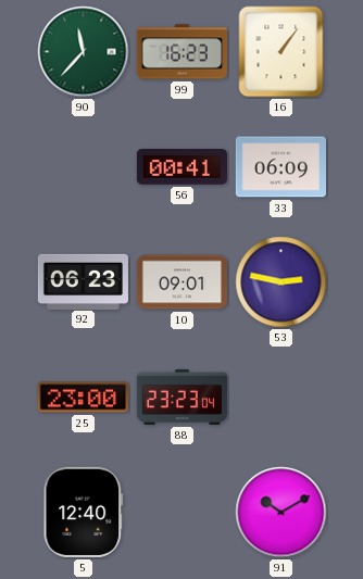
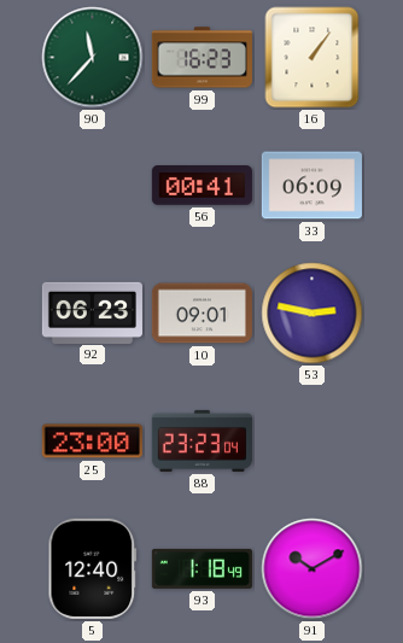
93: none -> 1:18 (201, 568)
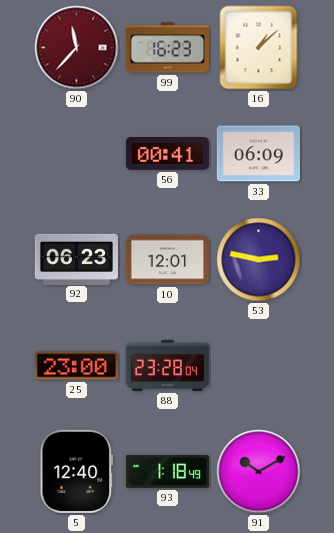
90 dial: green -> burgundy (77, 48)
16: 1:06 -> 1:08 (259, 48)
10: 09:01 -> 12:01 (167, 260)
88: 23:23 -> 23:28 (167, 365)
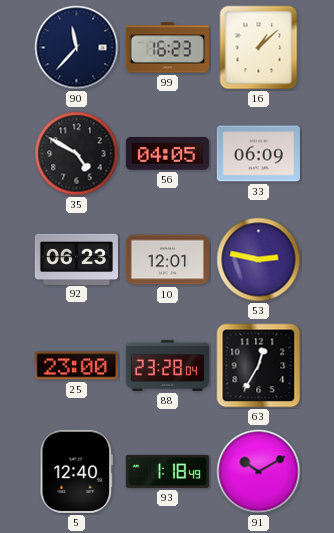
90 dial: burgundy -> navy (77, 48)
35: none -> 4:50 (77, 154)
56: 00:41 -> 04:05 (167, 154)
63: none -> 12:35 (259, 366)
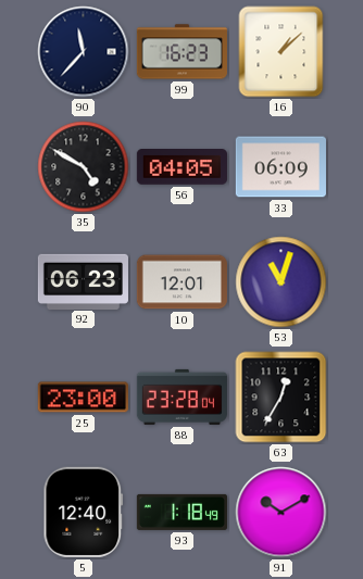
53: 2:47 -> 11:03 (281, 282)
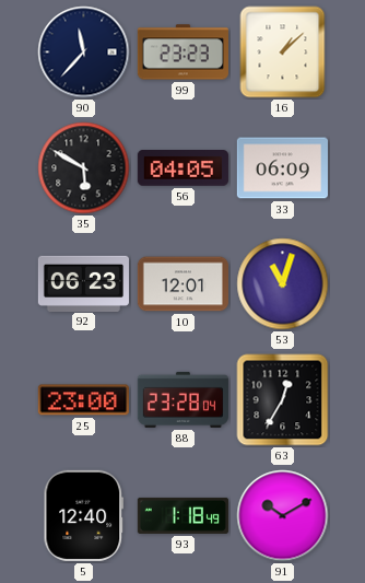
99: 16:23 -> 23:23 (182, 53)
35: 4:50 -> 5:50 (84, 168)
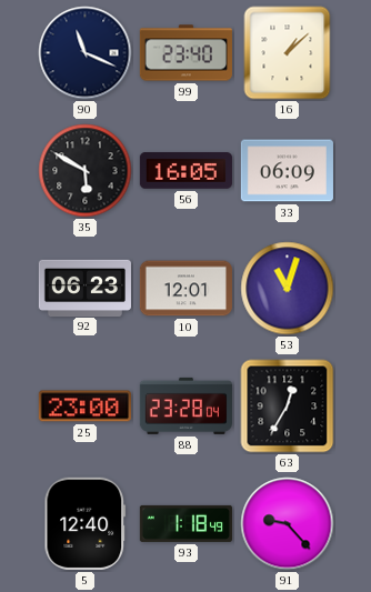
90: 11:37 -> 11:19 (86, 53)
99: 23:23 -> 23:40 (185, 53)
56: 04:05 -> 16:05 (185, 171)
91: 10:10 -> 9:23 (288, 524)
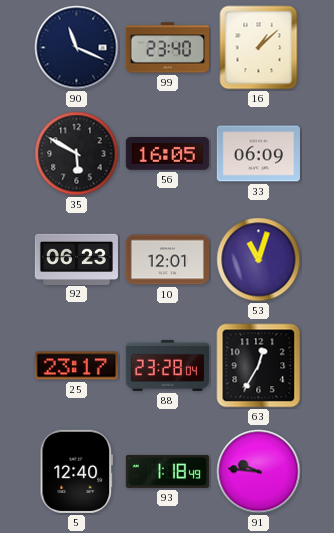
25: 23:00 -> 23:17 (76, 366)
91: 9:23 -> 9:46 (259, 472)
